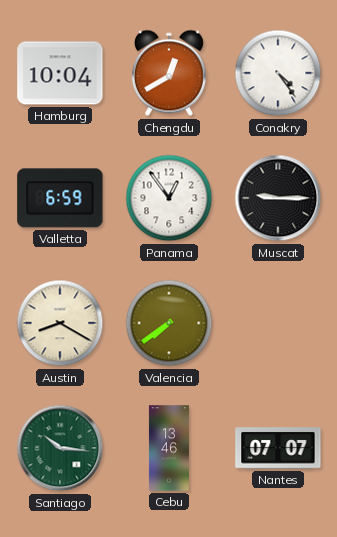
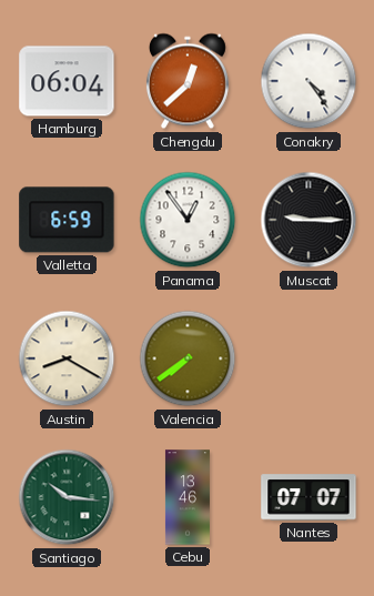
Hamburg: 10:04 -> 06:04 (67, 81)
Chengdu: 12:40 -> 12:38 (188, 81)
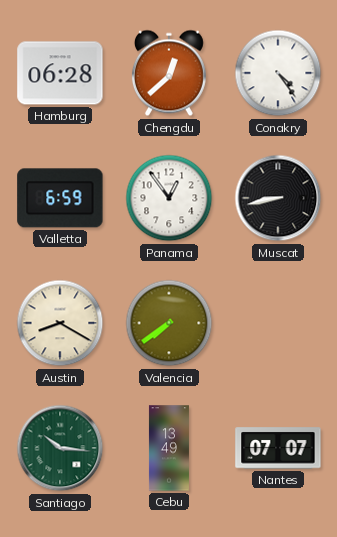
Hamburg: 06:04 -> 06:28 (60, 73)
Muscat: 9:15 -> 8:43 (278, 198)
Cebu: 13:46 -> 13:49 (169, 448)
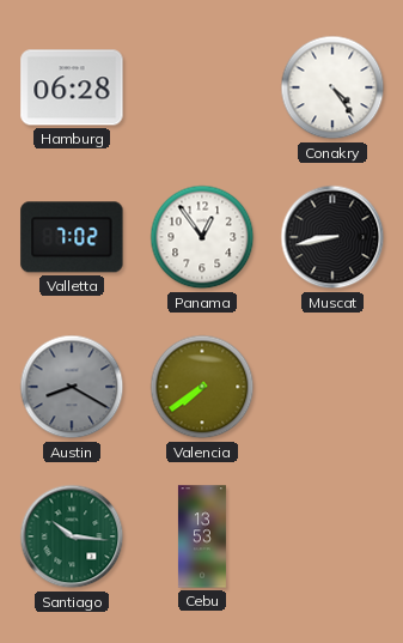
Chengdu: 12:38 -> none (169, 73)
Valletta: 6:59 -> 7:02 (72, 237)
Austin dial: cream -> grey (72, 387)
Cebu: 13:49 -> 13:53 (202, 536)
Nantes: 07:07 -> none (278, 448)
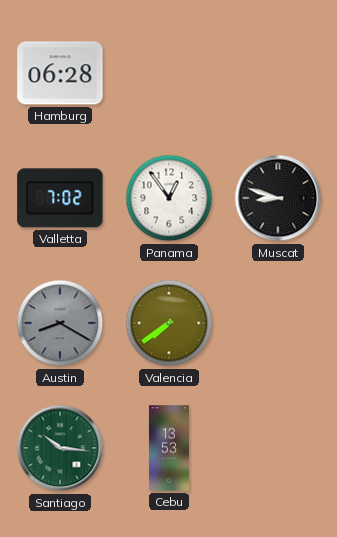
Conakry: 4:24 -> none (332, 87)
Muscat: 8:43 -> 8:48 (278, 198)
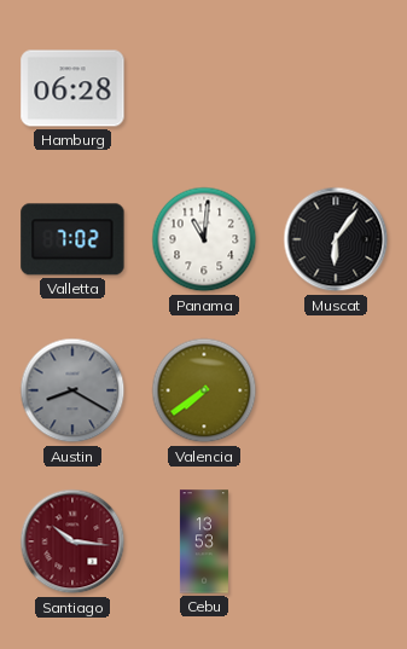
Panama: 12:54 -> 11:01 (204, 239)
Muscat: 8:48 -> 6:06 (336, 239)
Santiago dial: green -> burgundy (72, 541)
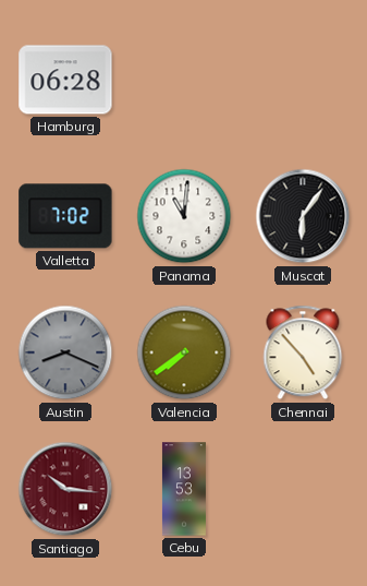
Austin: 8:20 -> 8:19 (65, 352)
Chennai: none -> 4:53 (303, 352)
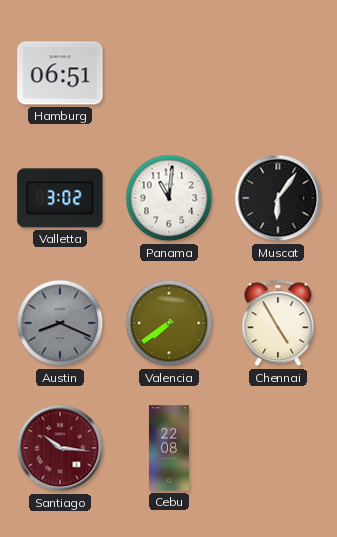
Hamburg: 06:28 -> 06:51 (60, 73)
Valletta: 7:02 -> 3:02 (60, 198)
Chennai: 4:53 -> 4:55 (278, 323)
Cebu: 13:53 -> 22:08 (169, 448)
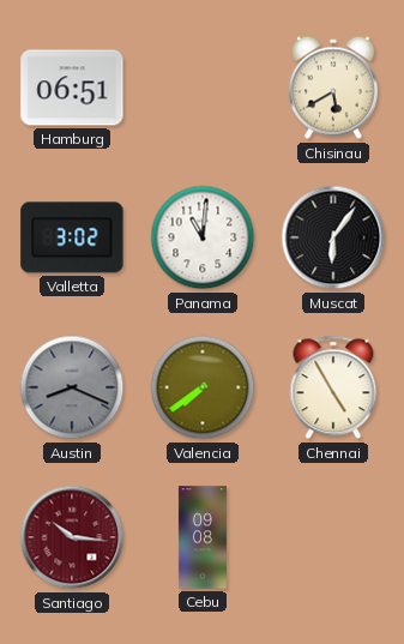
Chisinau: none -> 5:40 (333, 88)
Cebu: 22:08 -> 09:08 (203, 537)
